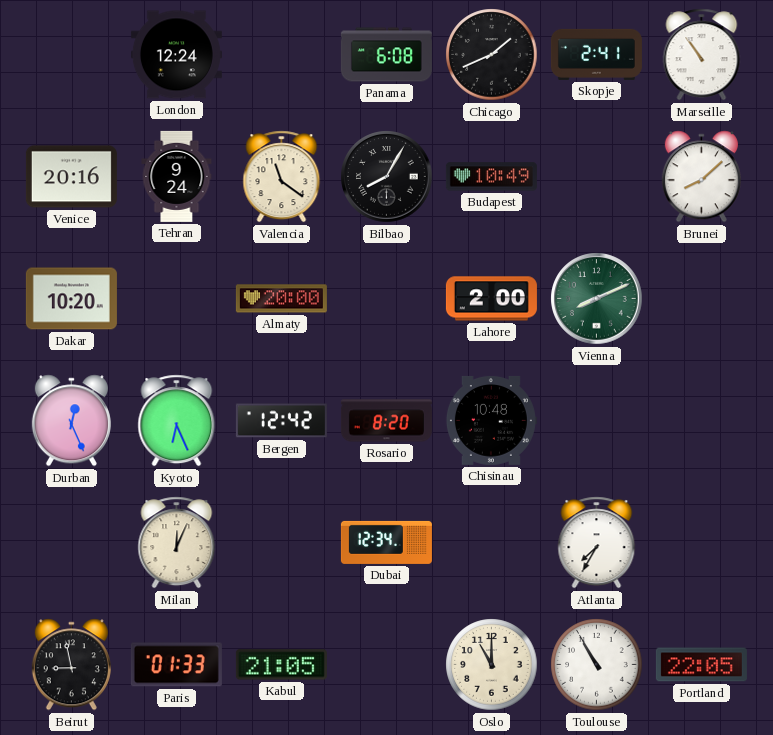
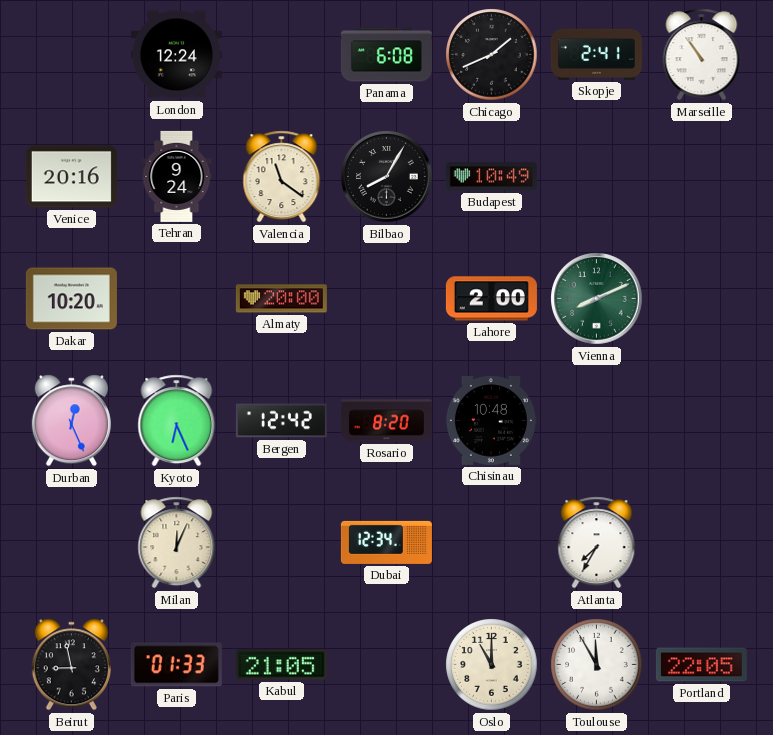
Brunei: 8:08 -> none (701, 177)
Toulouse: 10:55 -> 11:55 (597, 665)
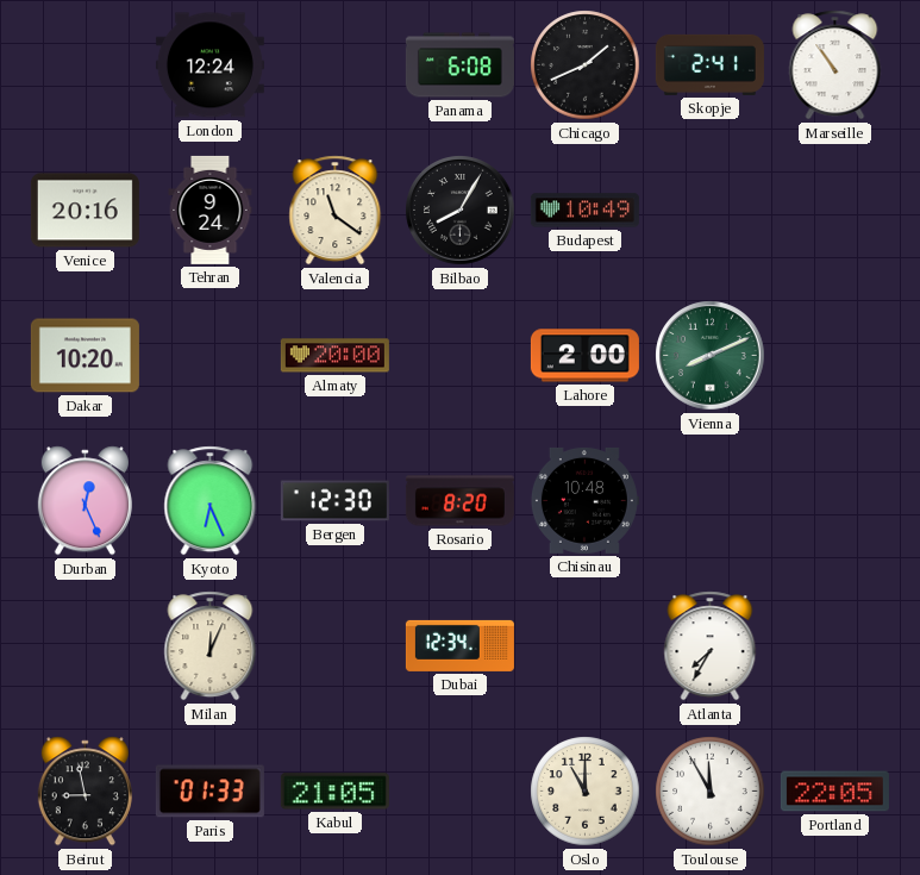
Bergen: 12:42 -> 12:30 (334, 501)
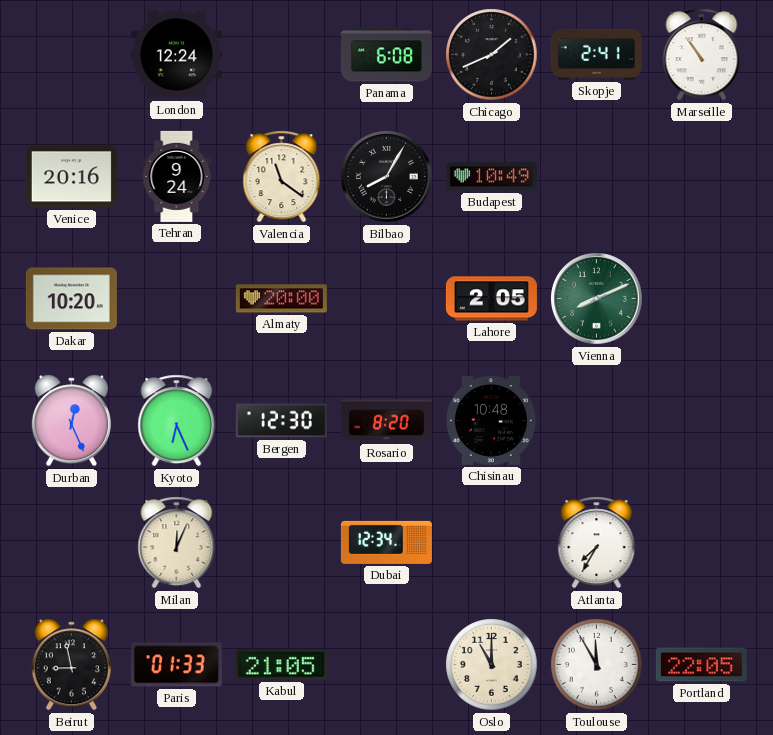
Lahore: 2:00 -> 2:05 (491, 299)
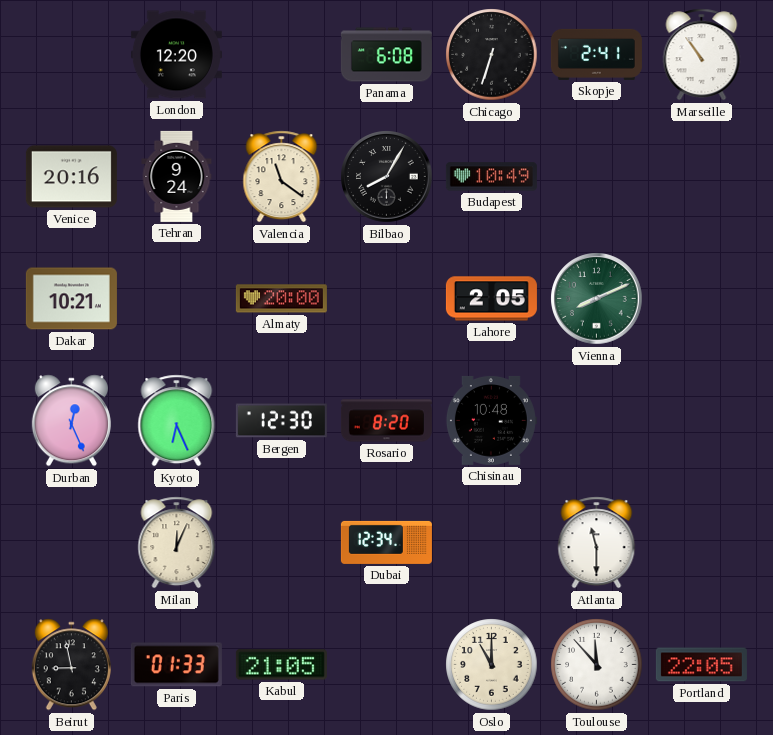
London: 12:24 -> 12:20 (176, 55)
Chicago: 1:41 -> 6:33 (492, 55)
Dakar: 10:20 -> 10:21 (71, 299)
Atlanta: 7:35 -> 11:30 (597, 543)
Toulouse: 11:55 -> 11:53 (597, 665)
